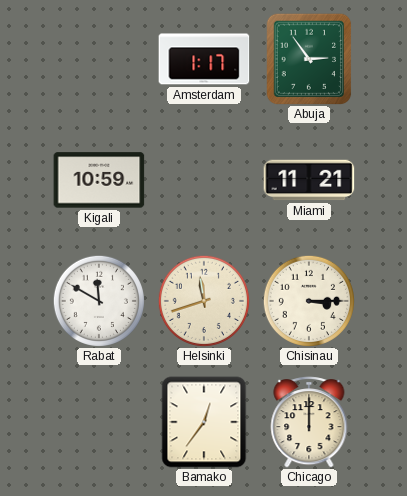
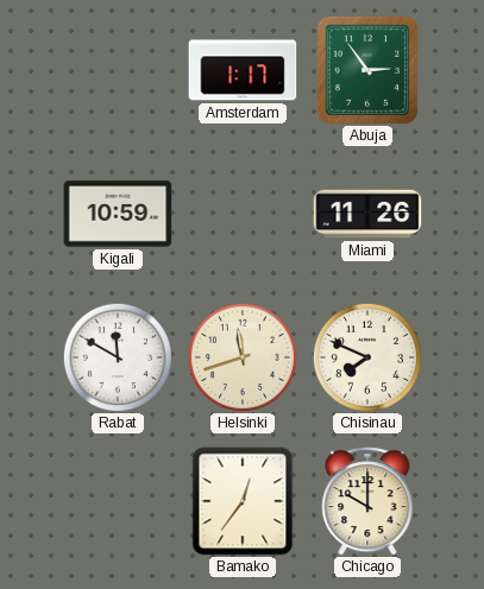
Miami: 11:21 -> 11:26 (367, 214)
Chisinau: 3:15 -> 7:49 (367, 357)
Chicago: 12:00 -> 10:00 (367, 501)
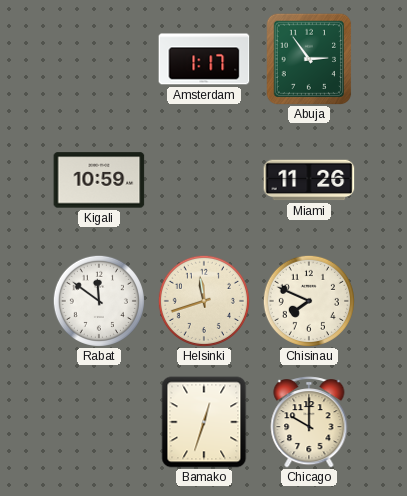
Rabat: 11:50 -> 11:51 (99, 301)
Bamako: 12:36 -> 12:33 (204, 422)
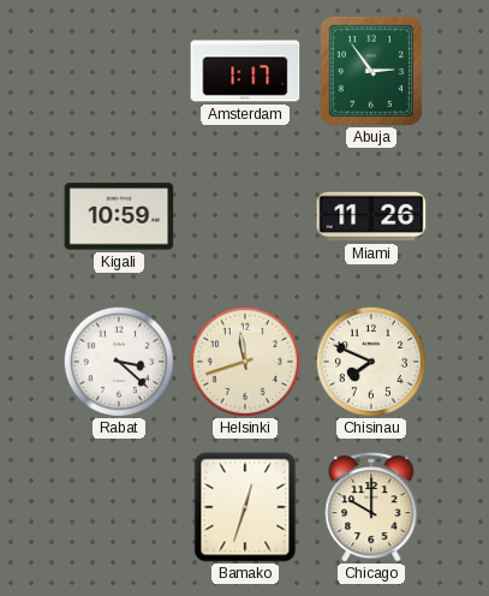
Rabat: 11:51 -> 3:22 (119, 362)
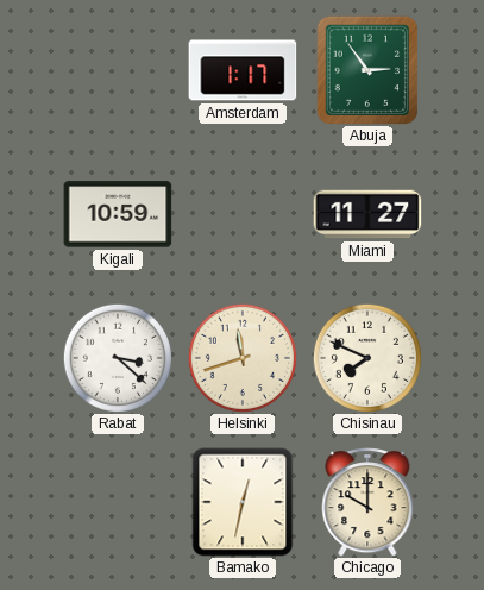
Miami: 11:26 -> 11:27 (367, 214)
Bamako: 12:33 -> 12:32 (243, 502)
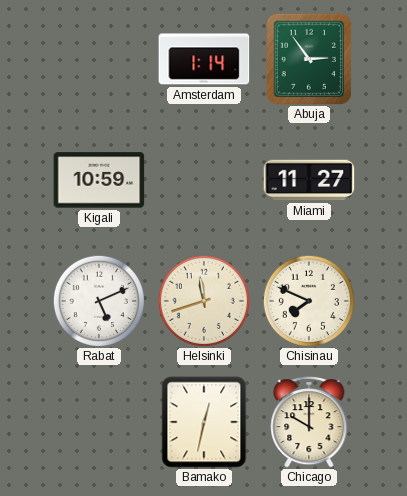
Amsterdam: 1:17 -> 1:14 (204, 59)
Rabat: 3:22 -> 5:11 (99, 301)
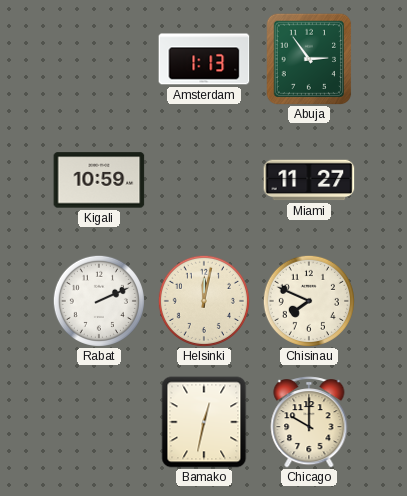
Amsterdam: 1:14 -> 1:13 (204, 59)
Rabat: 5:11 -> 2:11 (99, 301)
Helsinki: 11:42 -> 12:02 (204, 301)
